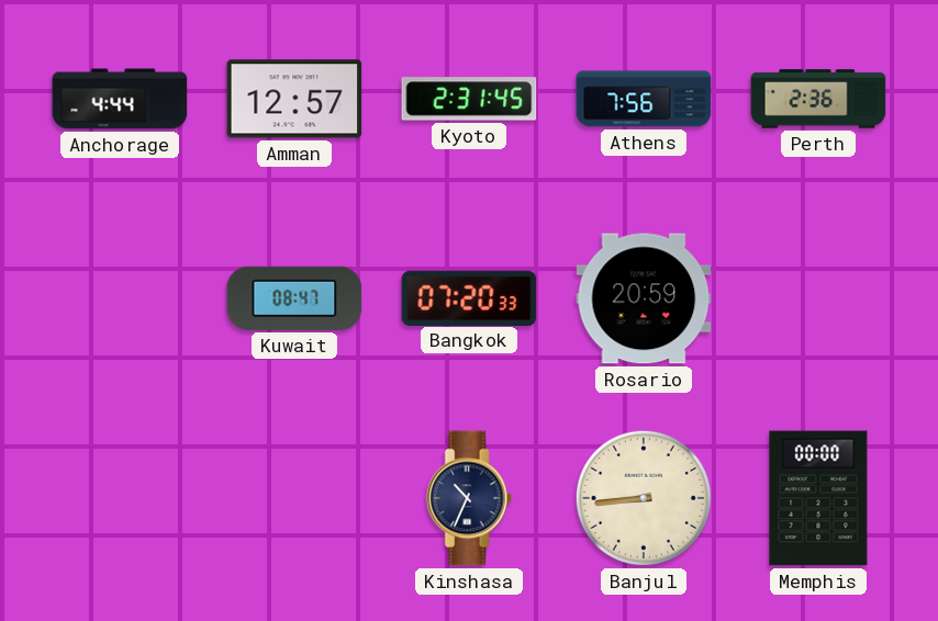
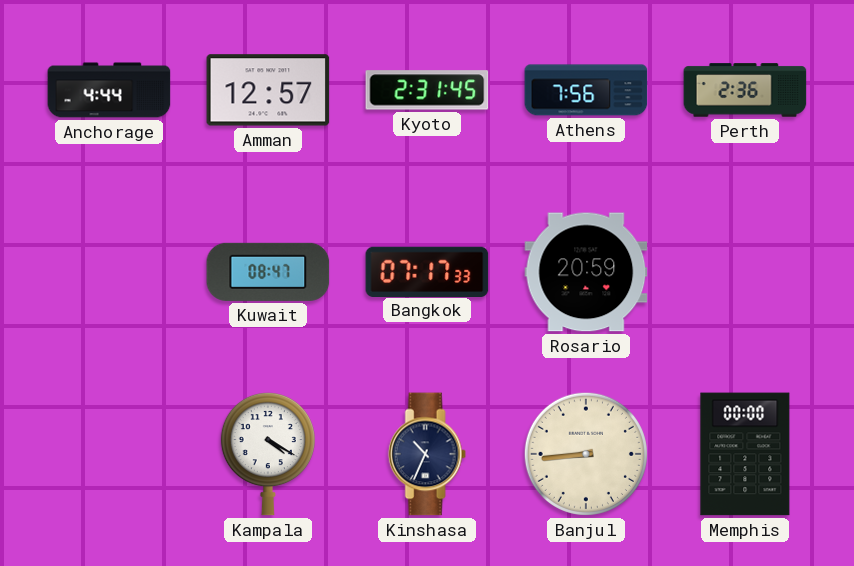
Bangkok: 07:20 -> 07:17 (427, 271)
Kampala: none -> 4:20 (268, 454)
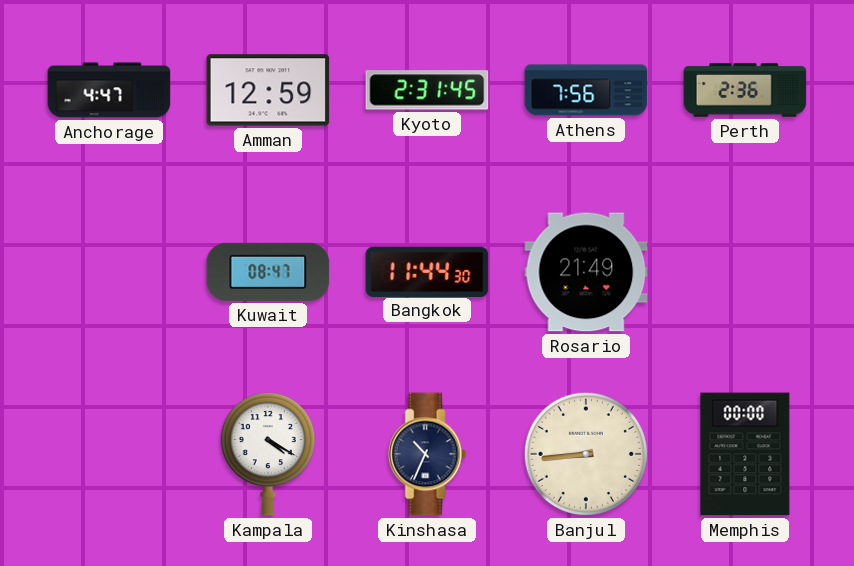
Anchorage: 4:44 -> 4:47 (109, 90)
Amman: 12:57 -> 12:59 (268, 90)
Bangkok: 07:17 -> 11:44 (427, 271)
Rosario: 20:59 -> 21:49 (586, 272)
